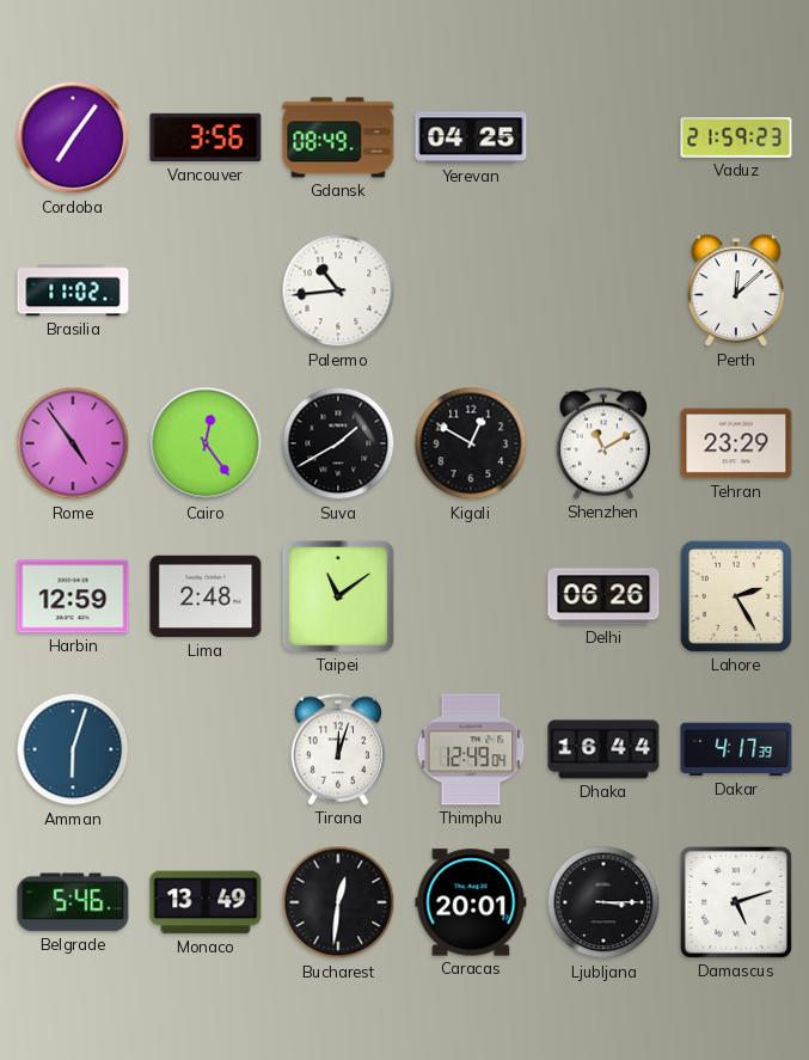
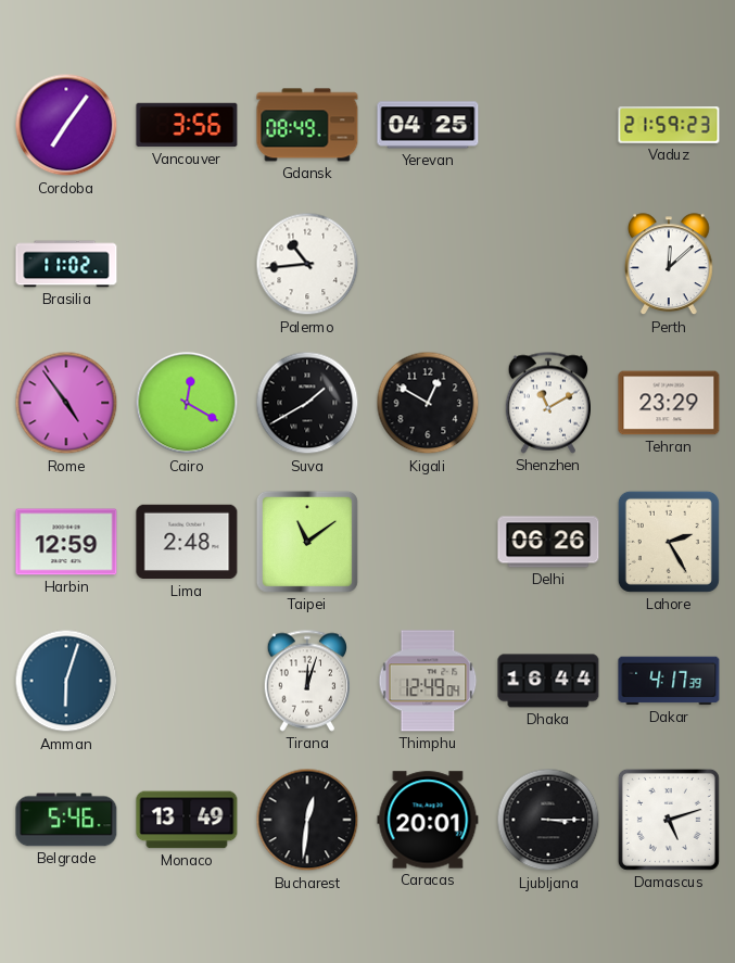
Cairo: 12:24 -> 12:20 (187, 403)
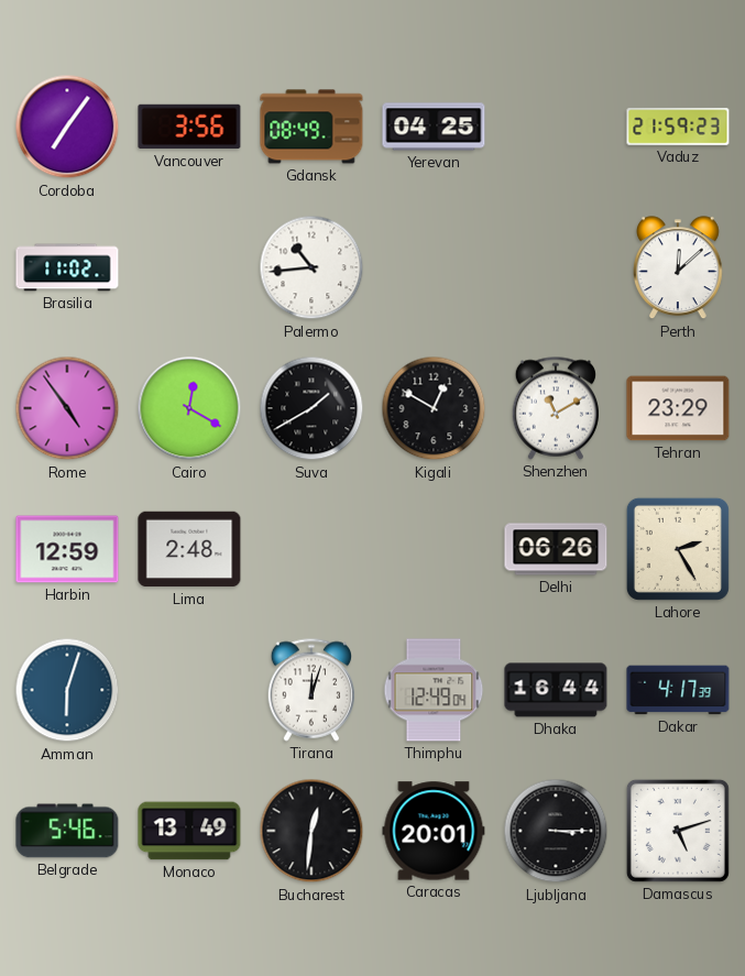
Taipei: 11:09 -> none (307, 542)
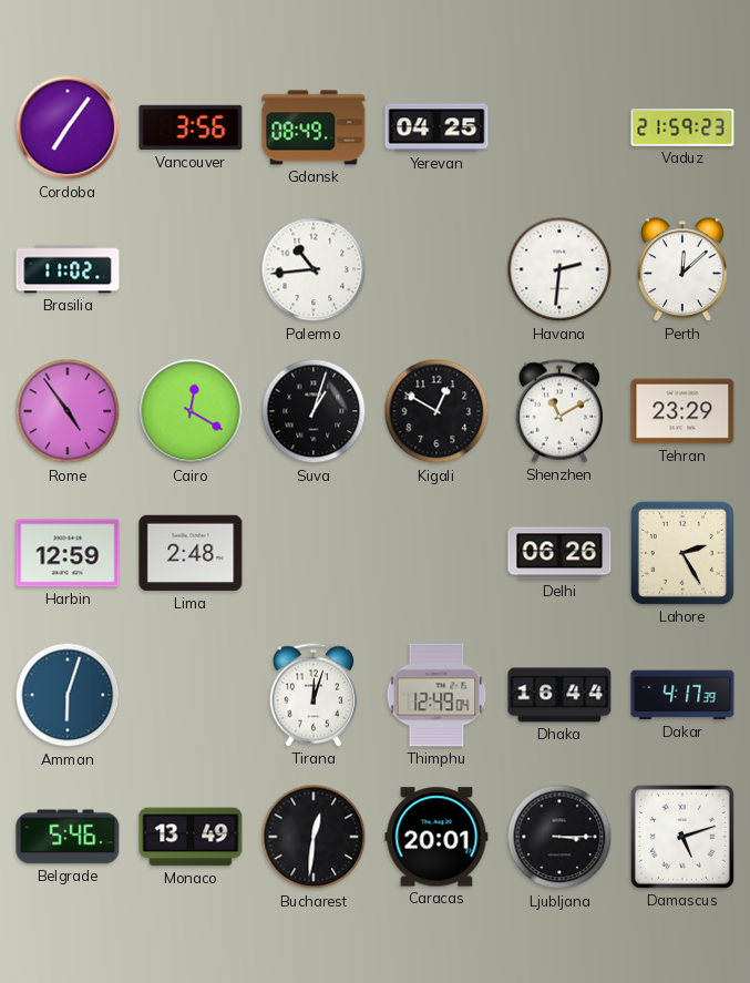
Havana: none -> 2:31 (559, 269)
Suva: 1:40 -> 1:03 (314, 411)
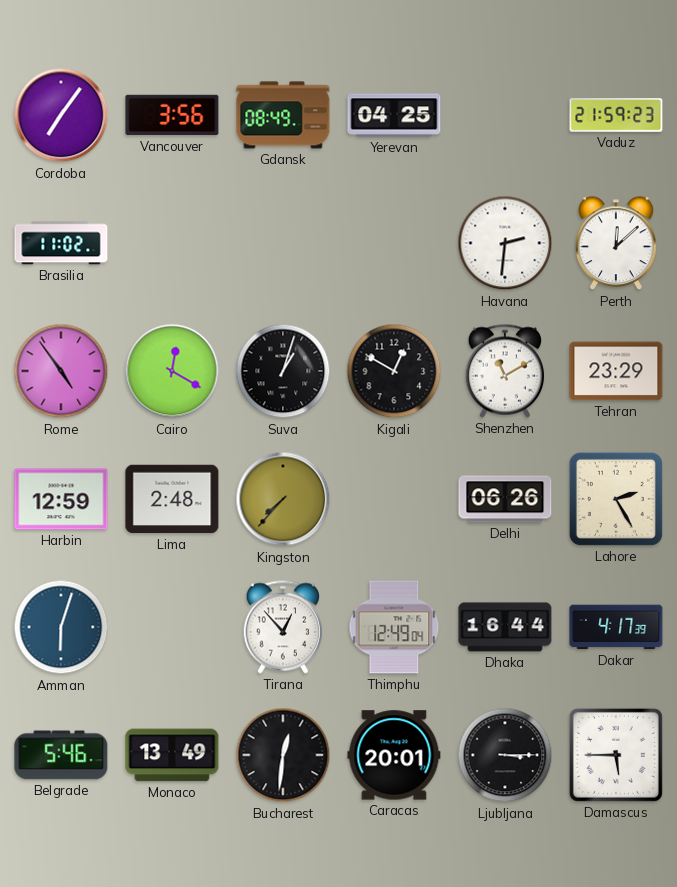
Palermo: 10:44 -> none (314, 269)
Kingston: none -> 7:37 (283, 499)
Tirana: 12:03 -> 12:53 (282, 627)
Damascus: 5:12 -> 5:45 (616, 755)
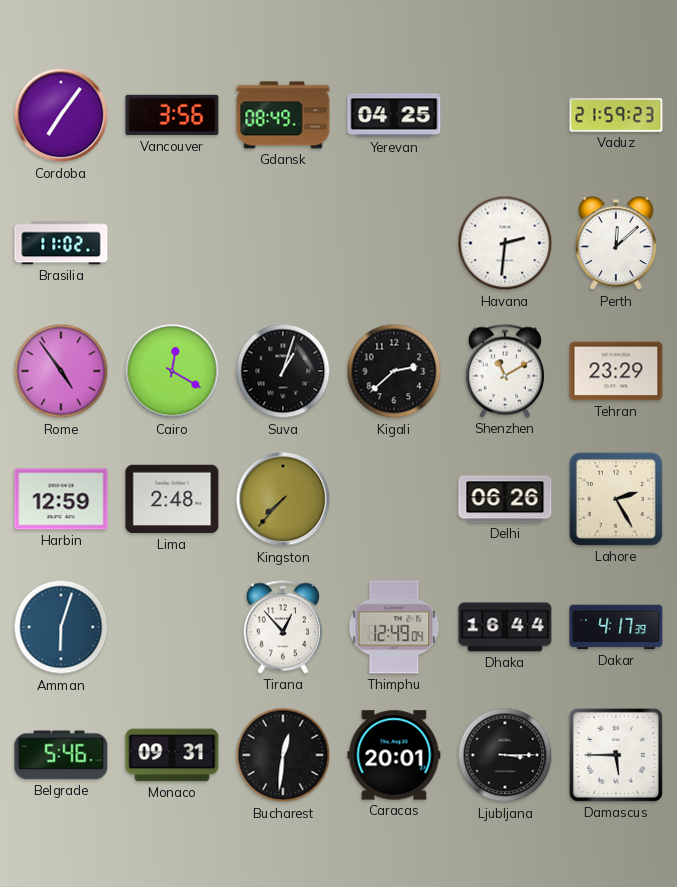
Kigali: 12:50 -> 2:38 (394, 371)
Monaco: 13:49 -> 09:31 (172, 755)
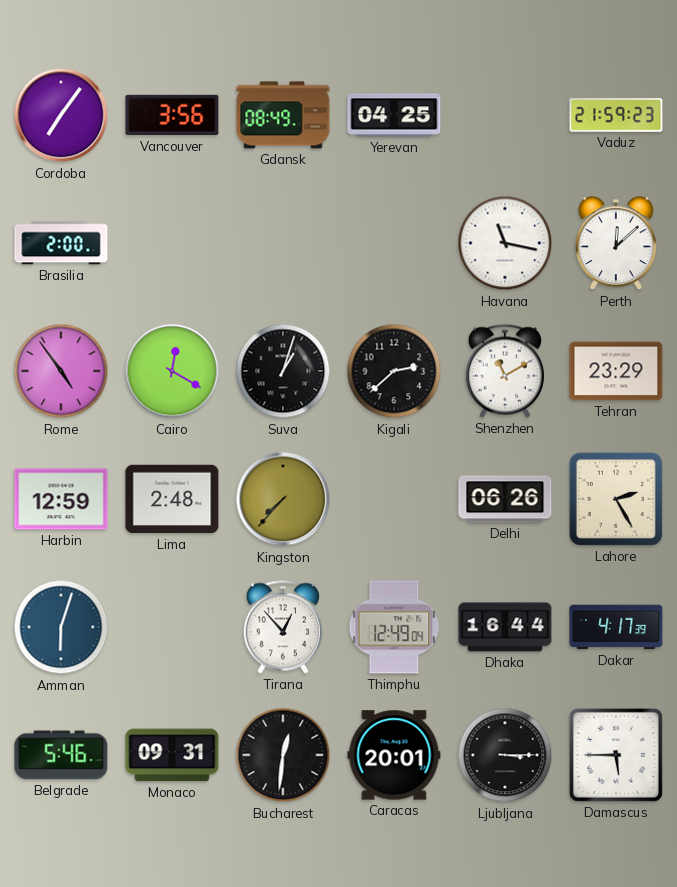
Brasilia: 11:02 -> 2:00 (61, 243)
Havana: 2:31 -> 11:17 (505, 243)
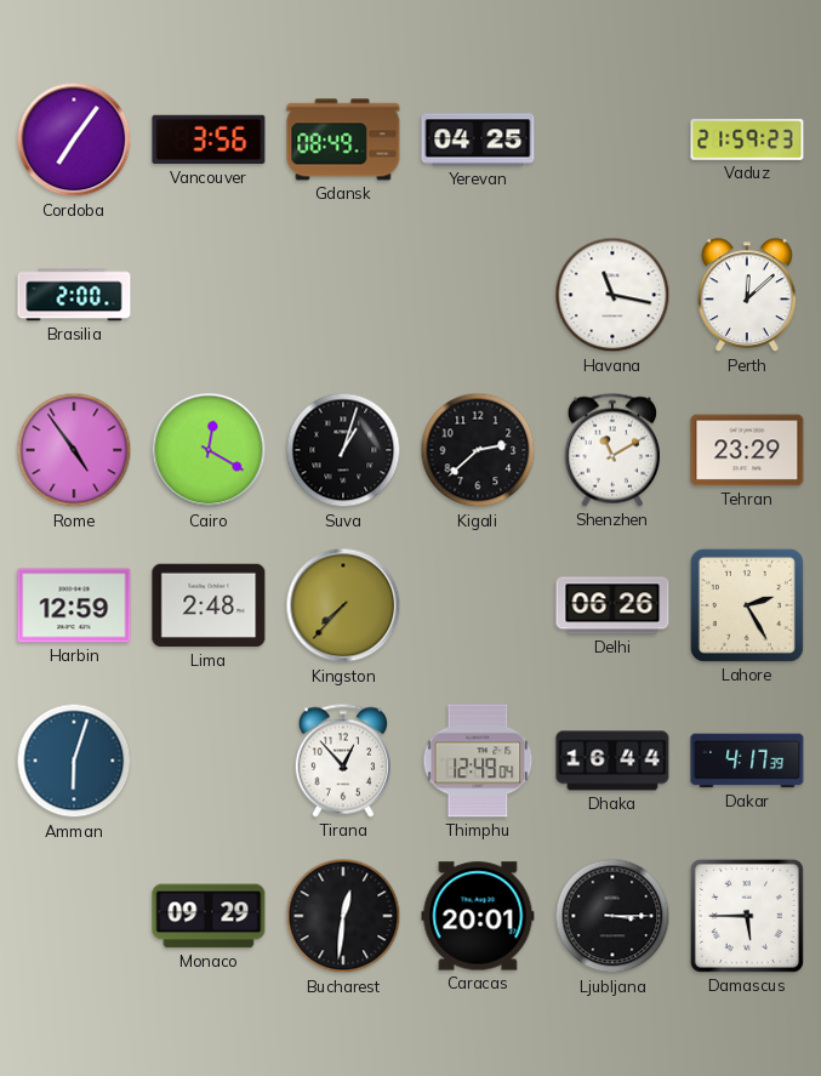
Belgrade: 5:46 -> none (61, 755)
Monaco: 09:31 -> 09:29 (209, 916)
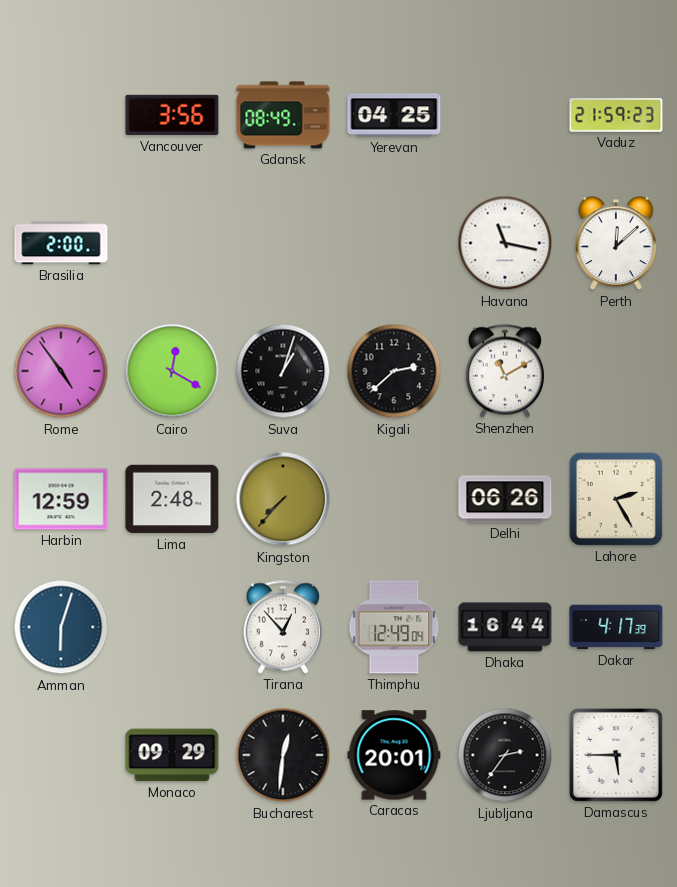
Cordoba: 7:06 -> none (74, 140)
Tehran: 23:29 -> none (747, 450)
Ljubljana: 3:15 -> 2:36 (505, 755)
